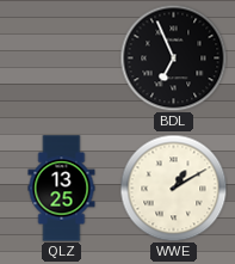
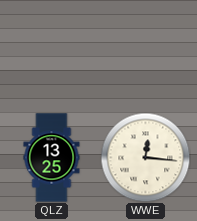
BDL: 6:56 -> none (173, 57)
WWE: 1:10 -> 12:16 (145, 157)
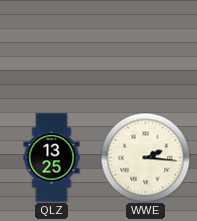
WWE: 12:16 -> 2:16 (145, 157)
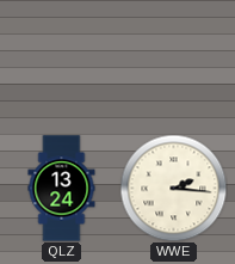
QLZ: 13:25 -> 13:24 (62, 189)
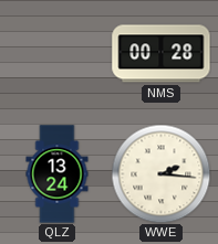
NMS: none -> 00:28 (162, 54)
